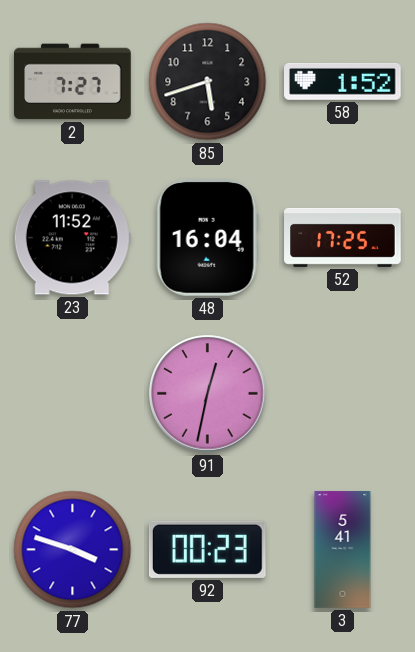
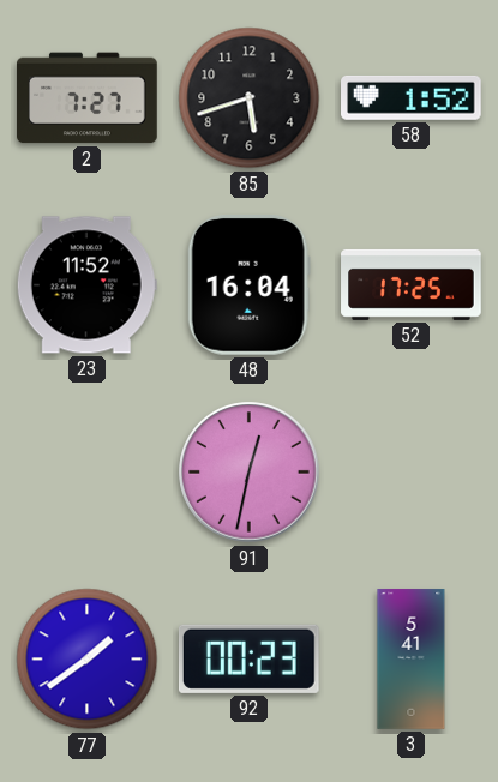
77: 3:48 -> 1:39 (88, 660)
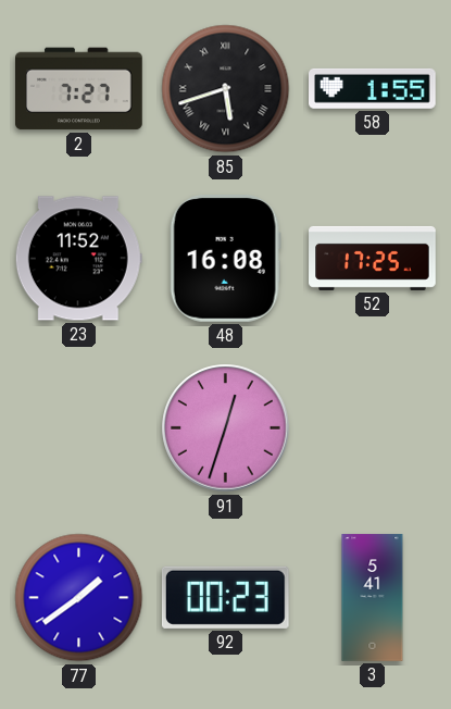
85 numerals: Arabic -> Roman (226, 89)
58: 1:52 -> 1:55 (373, 88)
48: 16:04 -> 16:08 (225, 259)
91: 12:32 -> 12:33 (226, 428)
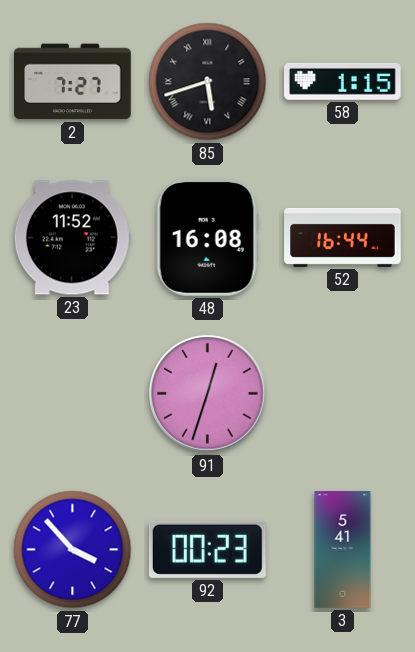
58: 1:55 -> 1:15 (343, 81)
52: 17:25 -> 16:44 (343, 237)
77: 1:39 -> 3:53 (73, 550)
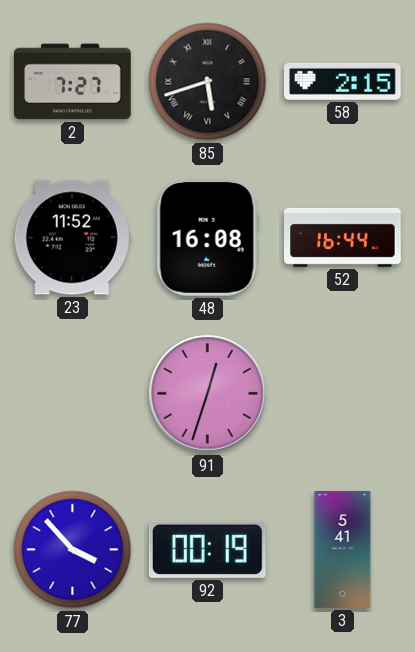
58: 1:15 -> 2:15 (343, 81)
92: 00:23 -> 00:19 (207, 549)
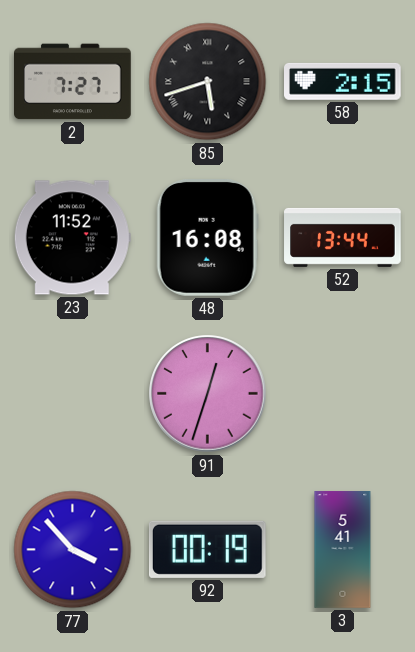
52: 16:44 -> 13:44 (343, 237)
